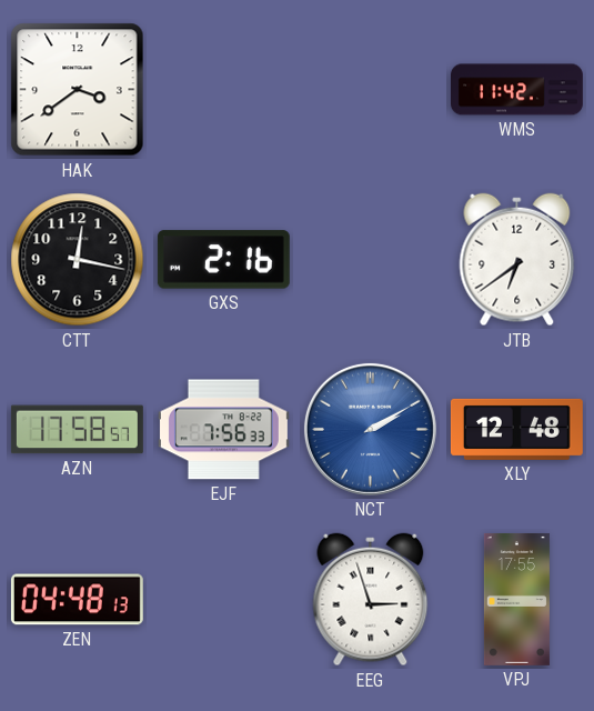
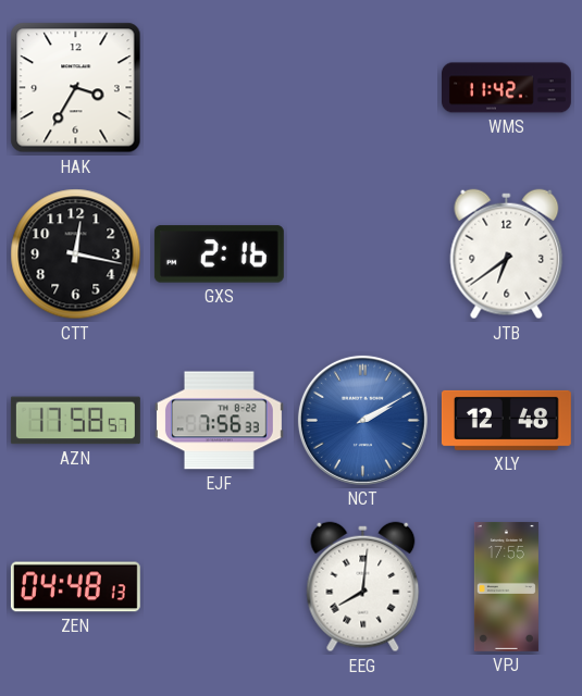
HAK: 3:39 -> 3:35 (76, 88)
EEG: 2:57 -> 8:01 (363, 587)
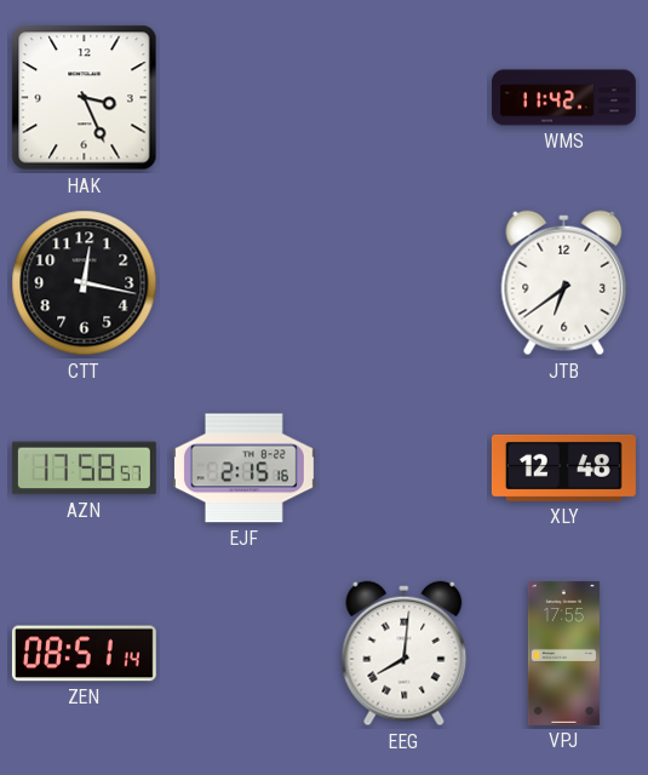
HAK: 3:35 -> 3:26 (85, 98)
GXS: 2:16 -> none (219, 254)
EJF: 7:56 -> 2:15 (243, 469)
NCT: 2:10 -> none (362, 420)
ZEN: 04:48 -> 08:51 (84, 654)
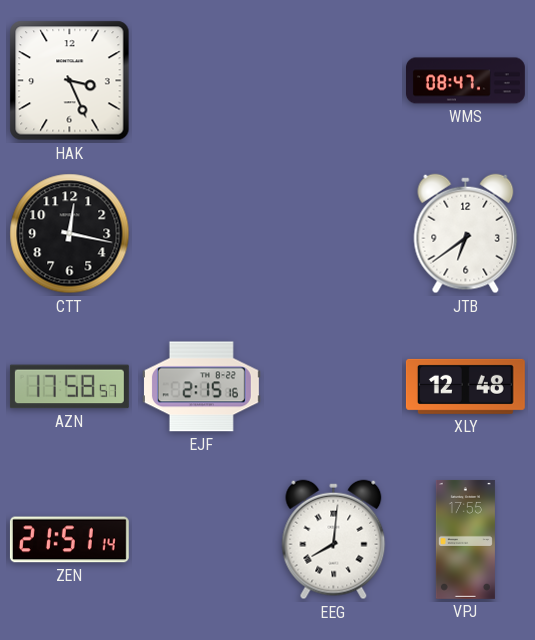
WMS: 11:42 -> 08:47 (466, 81)
ZEN: 08:51 -> 21:51 (69, 540)
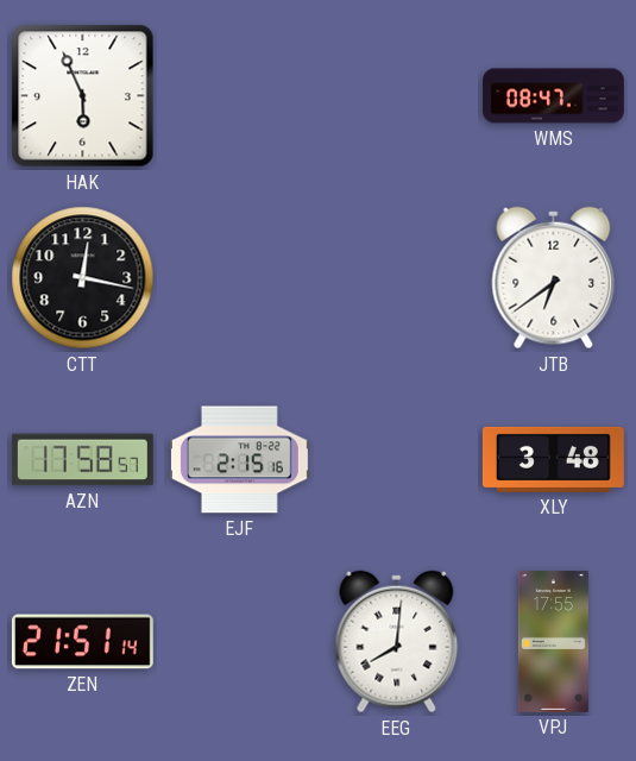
HAK: 3:26 -> 5:56 (83, 96)
XLY: 12:48 -> 3:48 (553, 459)
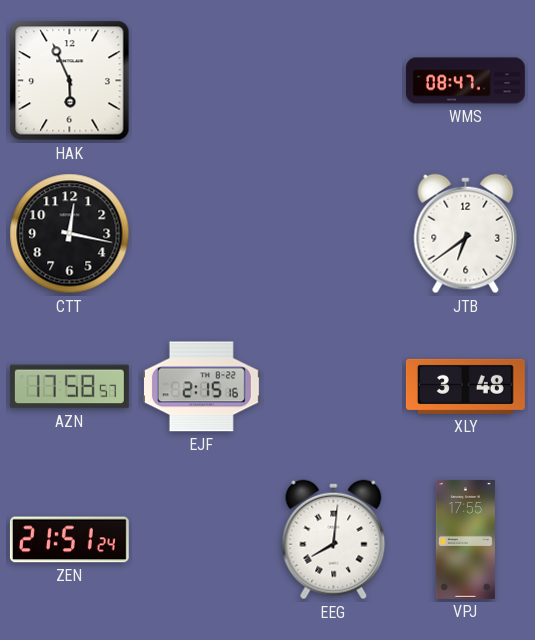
ZEN: 21:51:14 -> 21:51:24 (69, 540)
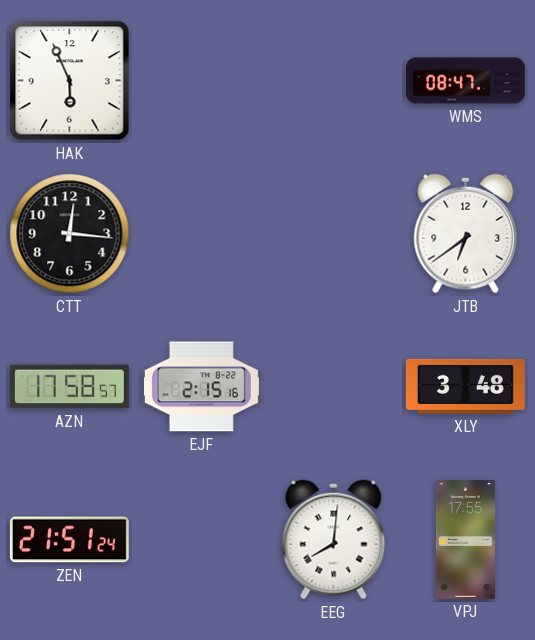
CTT: 12:17 -> 12:16 (70, 234)
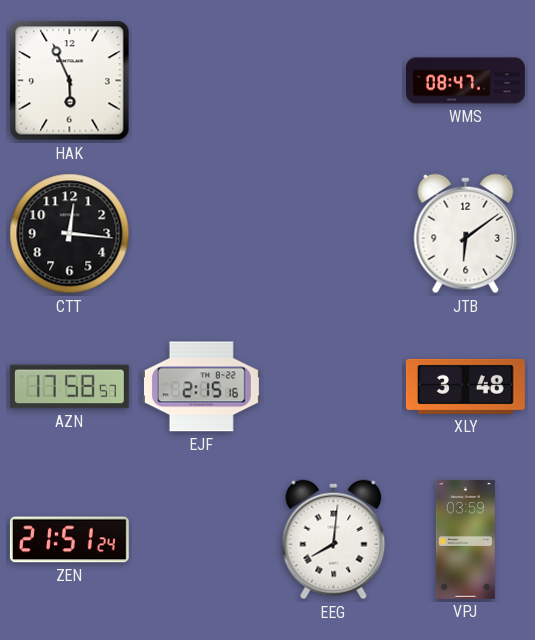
JTB: 6:39 -> 6:09 (466, 234)
VPJ: 17:55 -> 03:59 (465, 539)
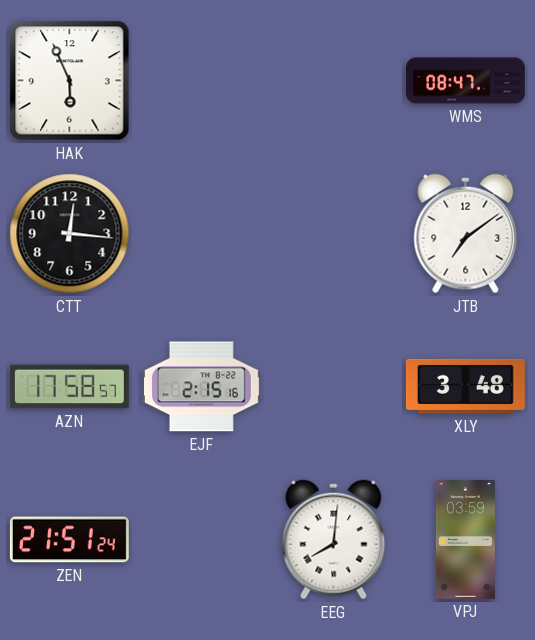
JTB: 6:09 -> 7:09 (466, 234)
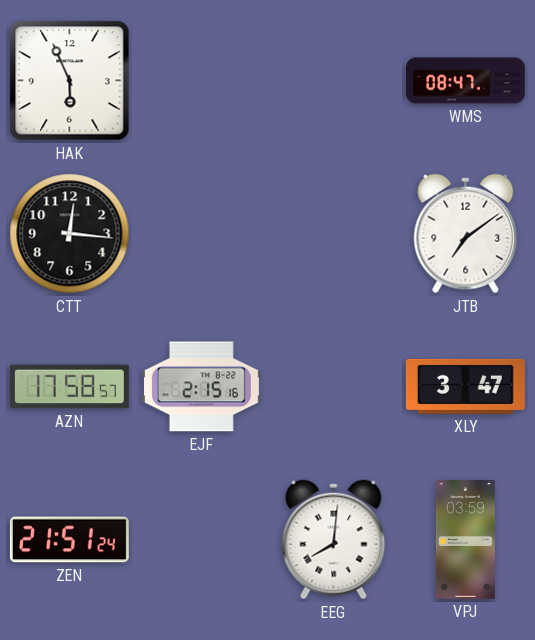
XLY: 3:48 -> 3:47 (465, 386)
